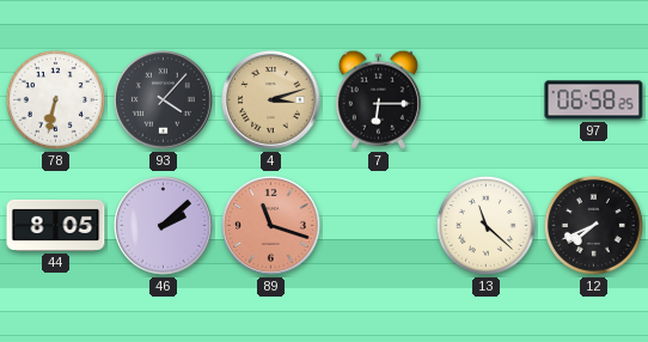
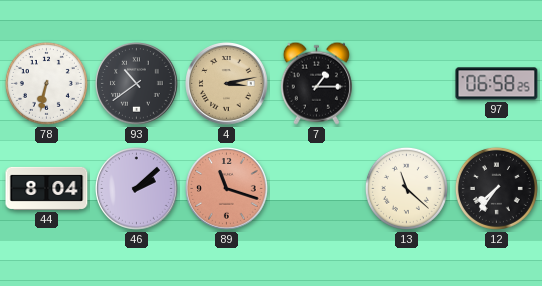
93: 4:07 -> 10:39 (137, 84)
4: 3:12 -> 3:13 (227, 84)
7: 6:15 -> 1:15 (316, 83)
44: 8:05 -> 8:04 (47, 188)
12: 7:41 -> 7:36 (496, 188)
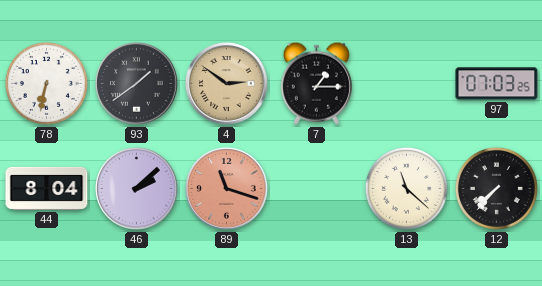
93: 10:39 -> 1:39 (137, 84)
4: 3:13 -> 2:51 (227, 84)
97: 06:58 -> 07:03 (497, 84)
12: 7:36 -> 7:37 (496, 188)
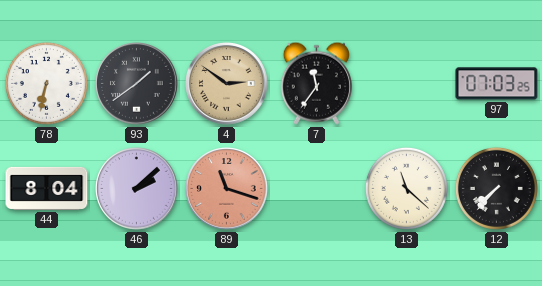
7: 1:15 -> 11:36 (316, 83)
